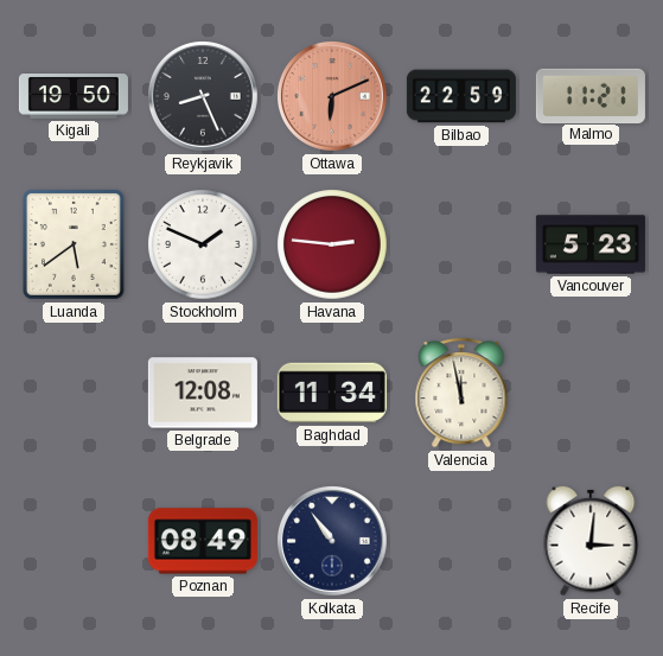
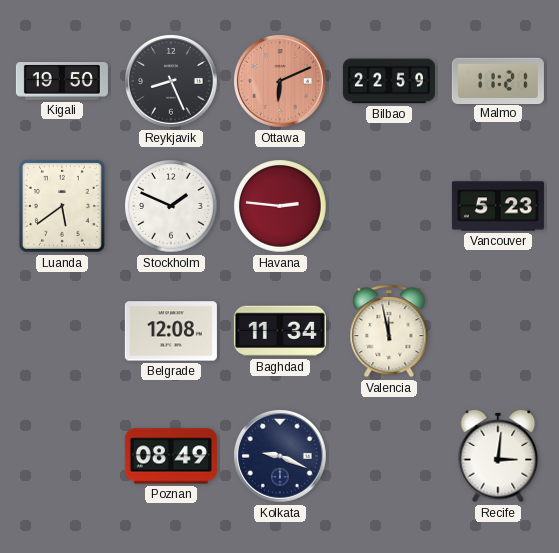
Kolkata: 10:54 -> 9:19 (281, 457)
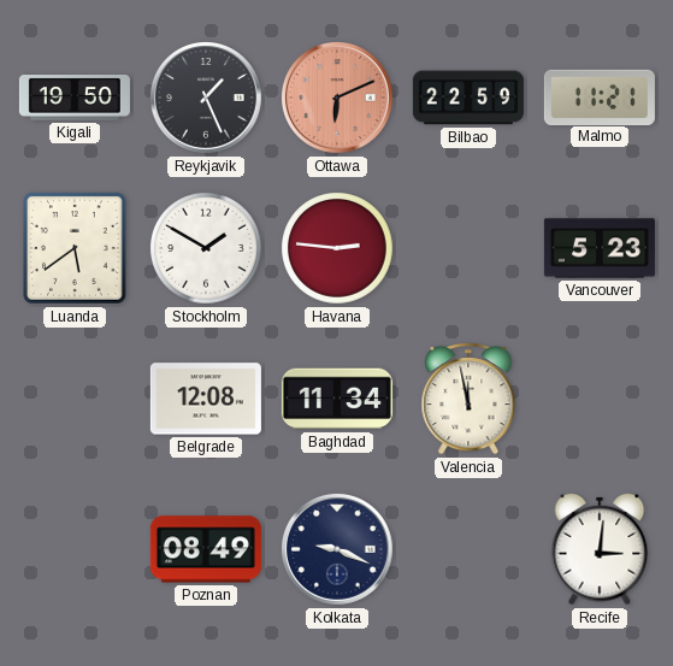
Reykjavik: 8:26 -> 1:26 (207, 99)
Stockholm: 1:49 -> 1:50 (206, 248)
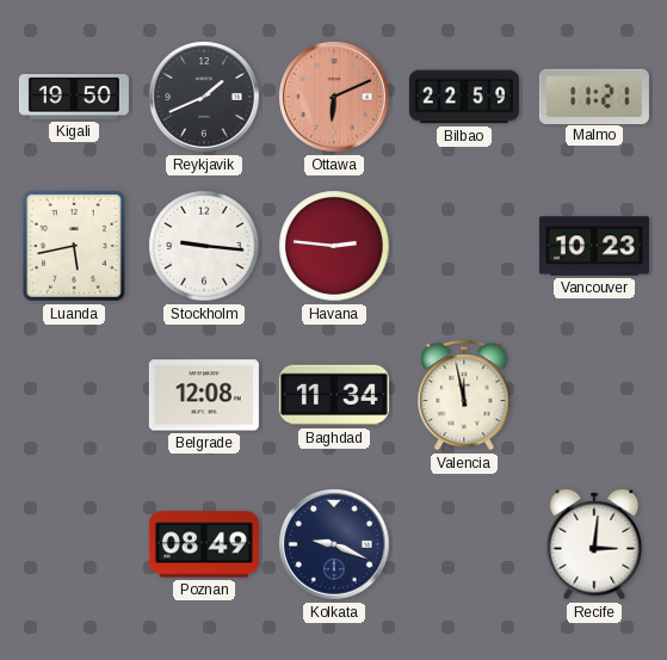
Reykjavik: 1:26 -> 1:41 (205, 98)
Luanda: 5:39 -> 5:43 (74, 246)
Stockholm: 1:50 -> 9:16 (204, 246)
Vancouver: 5:23 -> 10:23 (594, 246)
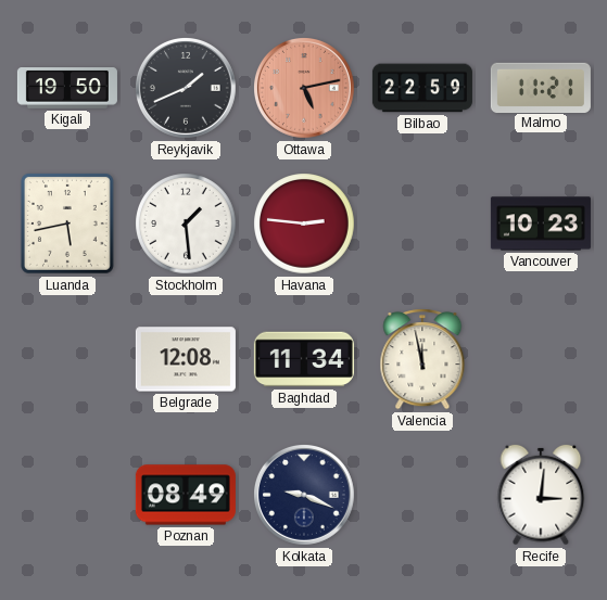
Ottawa: 6:11 -> 5:13 (305, 89)
Stockholm: 9:16 -> 1:29 (186, 224)
